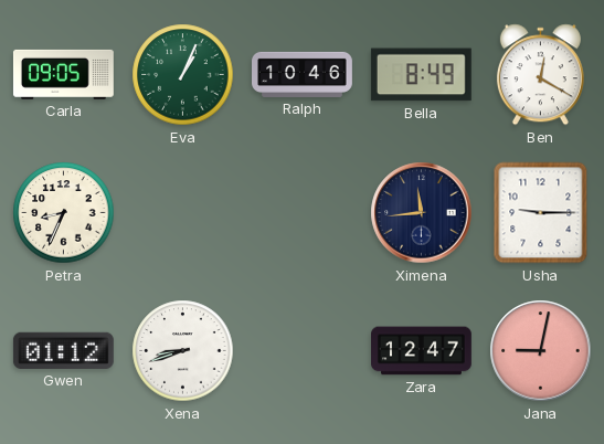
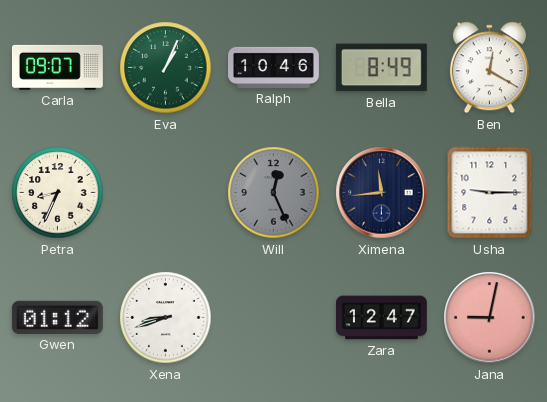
Carla: 09:05 -> 09:07 (57, 67)
Will: none -> 12:26 (274, 193)
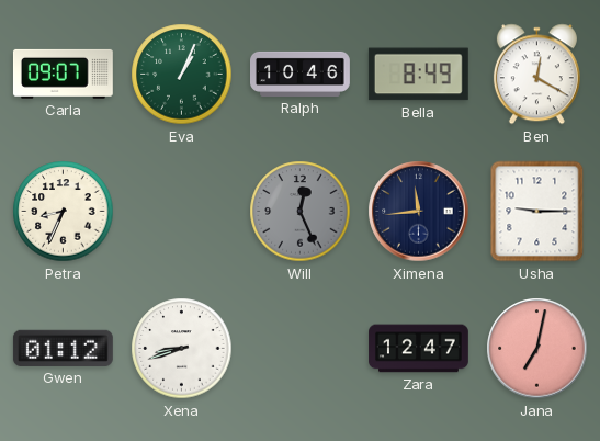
Jana: 9:02 -> 7:02 (537, 349)
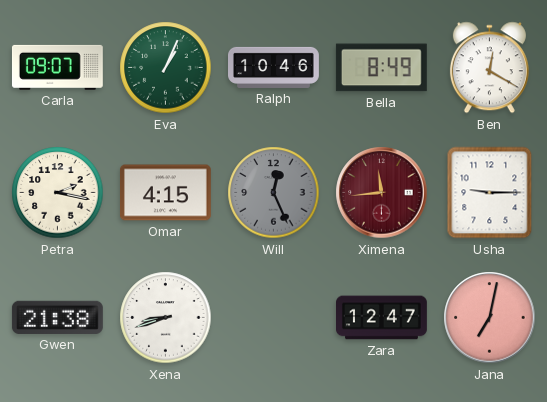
Petra: 8:34 -> 2:17 (58, 193)
Omar: none -> 4:15 (165, 193)
Ximena dial: navy -> burgundy (382, 193)
Gwen: 01:12 -> 21:38 (57, 317)
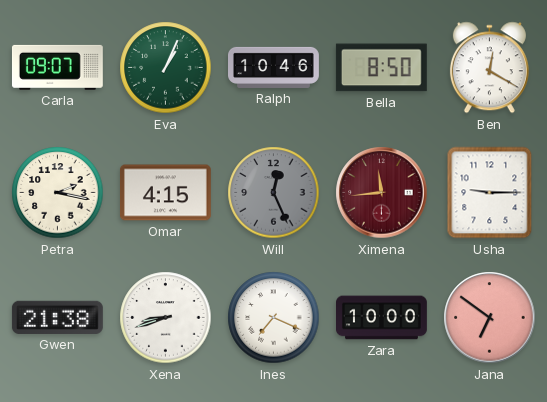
Bella: 8:49 -> 8:50 (381, 68)
Ines: none -> 7:19 (274, 318)
Zara: 12:47 -> 10:00 (382, 318)
Jana: 7:02 -> 6:51 (490, 318)
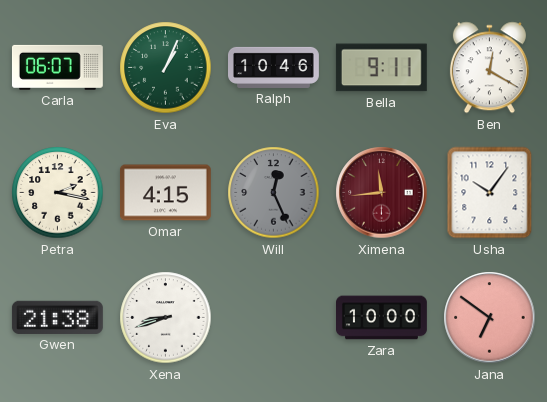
Carla: 09:07 -> 06:07 (57, 67)
Bella: 8:50 -> 9:11 (381, 68)
Usha: 9:15 -> 10:06 (490, 193)
Ines: 7:19 -> none (274, 318)
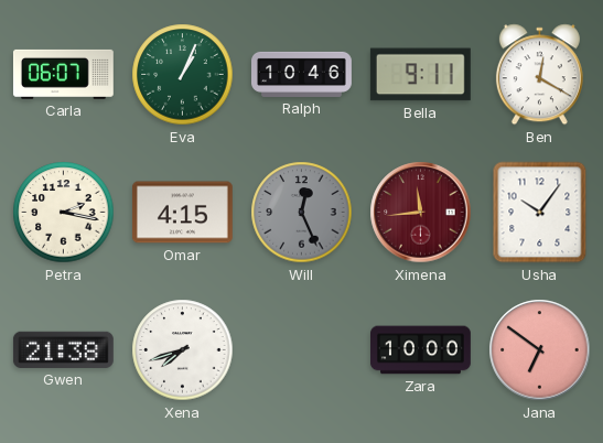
Xena: 8:42 -> 7:42 (183, 350)
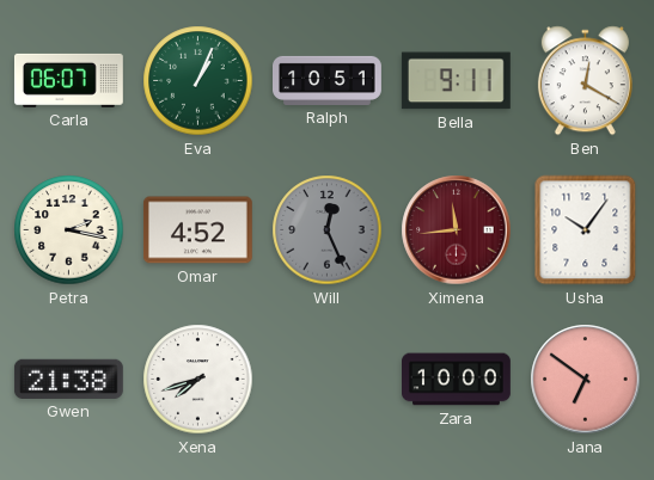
Ralph: 10:46 -> 10:51 (328, 80)
Omar: 4:15 -> 4:52 (197, 230)
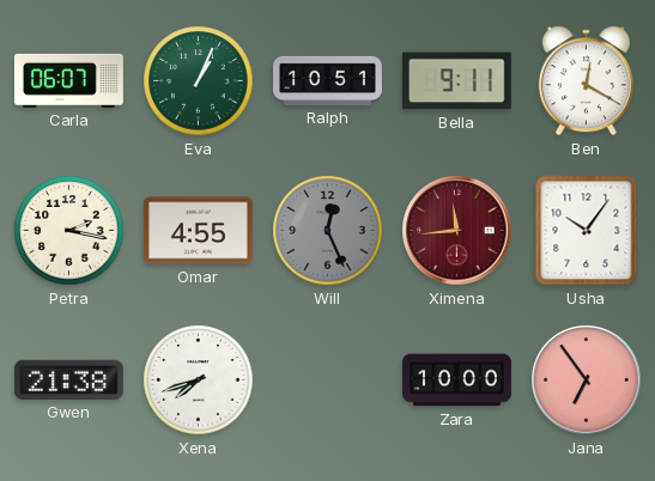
Omar: 4:52 -> 4:55 (198, 231)
Jana: 6:51 -> 6:54 (587, 380)
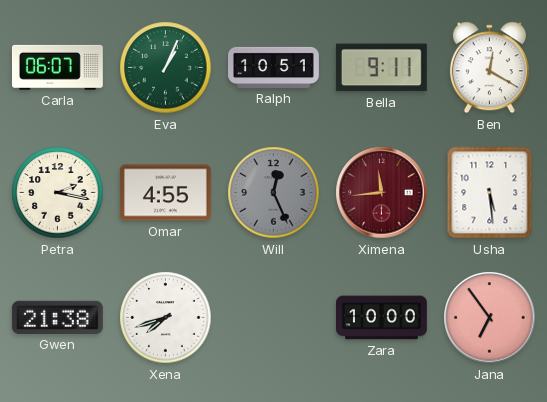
Usha: 10:06 -> 5:29 (490, 193)
